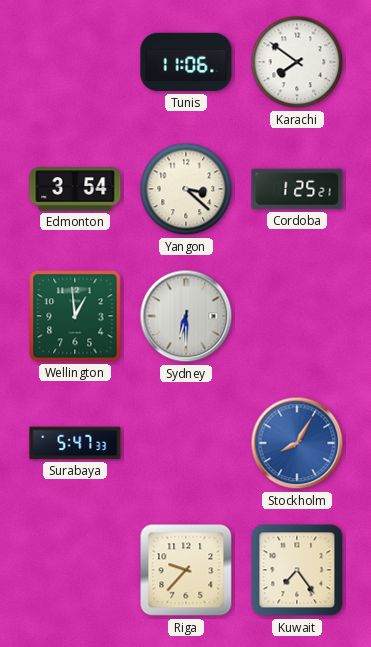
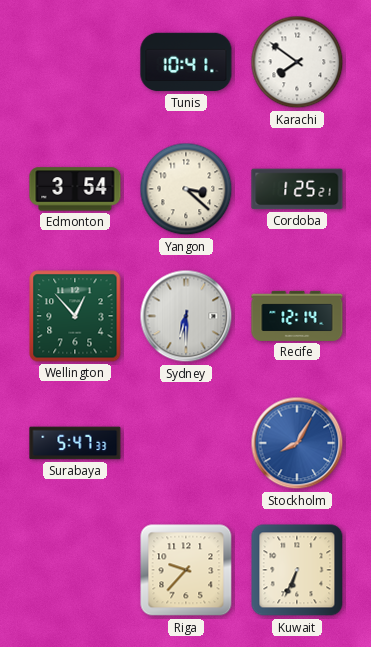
Tunis: 11:06 -> 10:41 (186, 62)
Wellington: 12:59 -> 12:53 (75, 316)
Recife: none -> 12:14 (297, 316)
Kuwait: 7:24 -> 6:34 (297, 570)
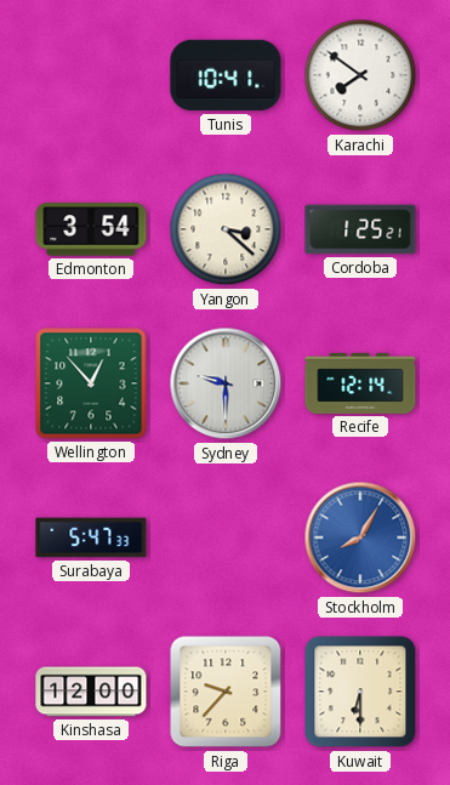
Sydney: 6:30 -> 9:30 (226, 383)
Kinshasa: none -> 12:00 (91, 692)
Kuwait: 6:34 -> 6:30 (360, 692)
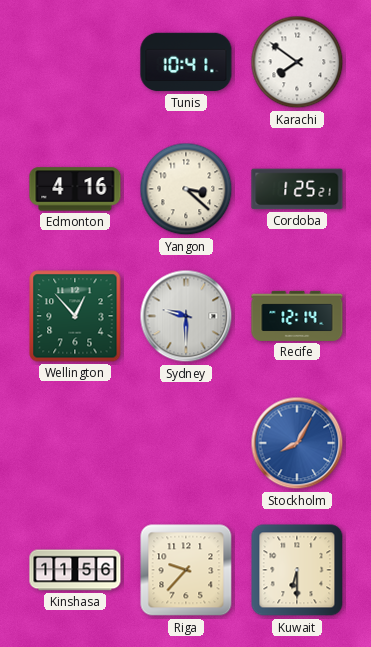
Edmonton: 3:54 -> 4:16 (75, 189)
Surabaya: 5:47 -> none (91, 537)
Kinshasa: 12:00 -> 11:56 (75, 570)
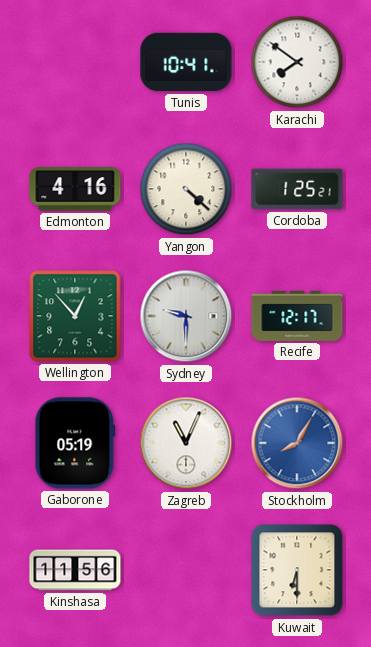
Yangon: 3:22 -> 4:22 (186, 189)
Recife: 12:14 -> 12:17 (297, 316)
Gaborone: none -> 05:19 (75, 443)
Zagreb: none -> 11:04 (186, 443)
Riga: 9:37 -> none (186, 570)
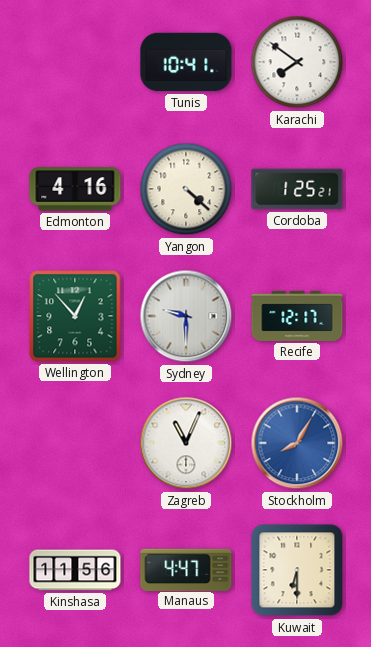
Gaborone: 05:19 -> none (75, 443)
Manaus: none -> 4:47 (186, 569)
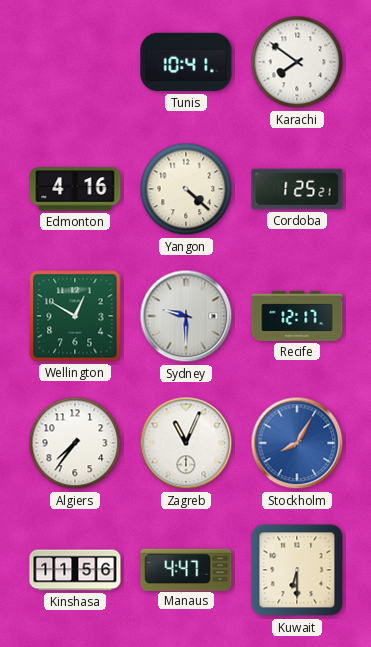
Wellington: 12:53 -> 12:50 (75, 316)
Algiers: none -> 7:36 (75, 443)
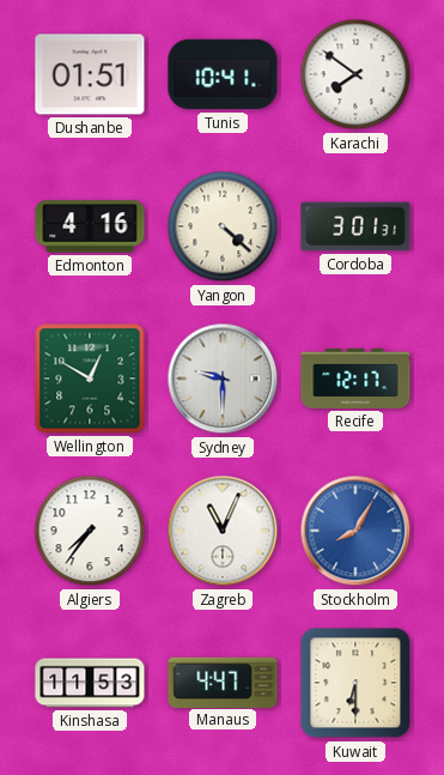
Dushanbe: none -> 01:51 (90, 74)
Cordoba: 1:25 -> 3:01 (355, 226)
Kinshasa: 11:56 -> 11:53 (90, 683)
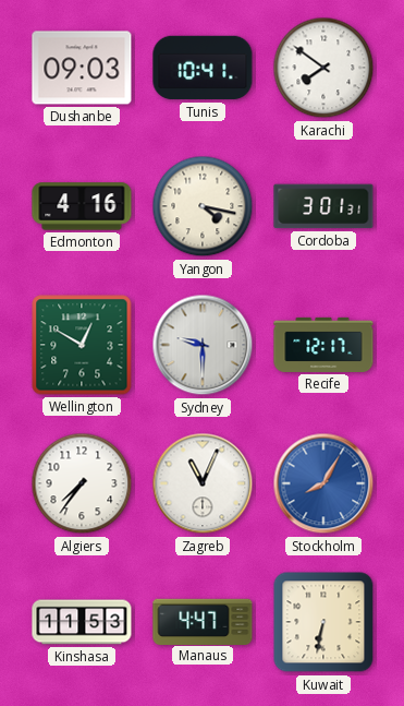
Dushanbe: 01:51 -> 09:03 (82, 68)
Yangon: 4:22 -> 4:17 (203, 206)
Kuwait: 6:30 -> 6:32 (323, 622)
